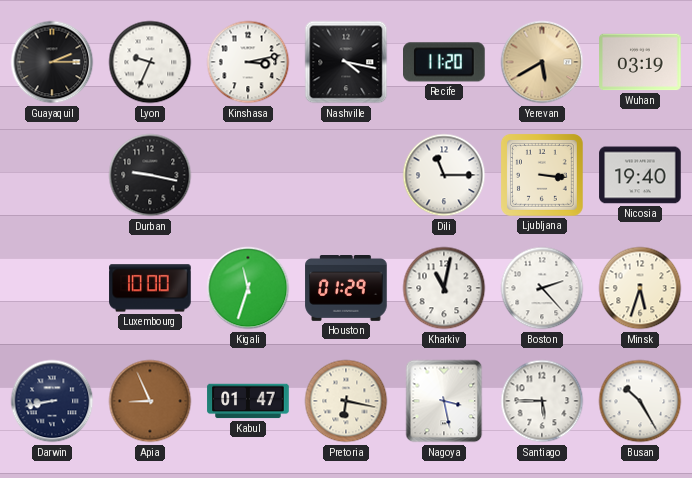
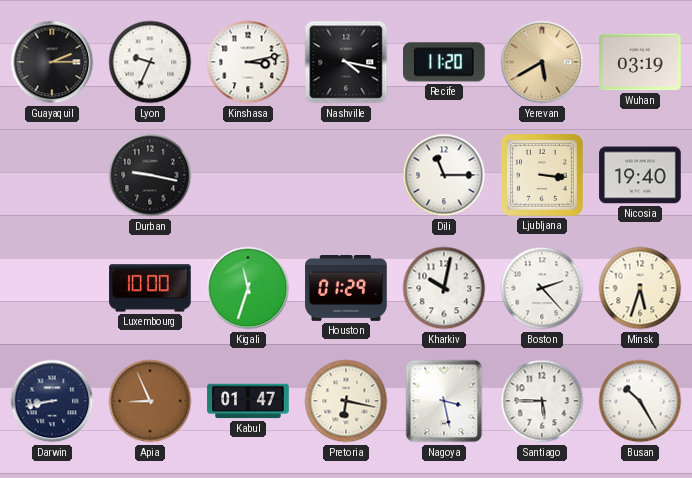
Kharkiv: 11:02 -> 10:02 (444, 288)
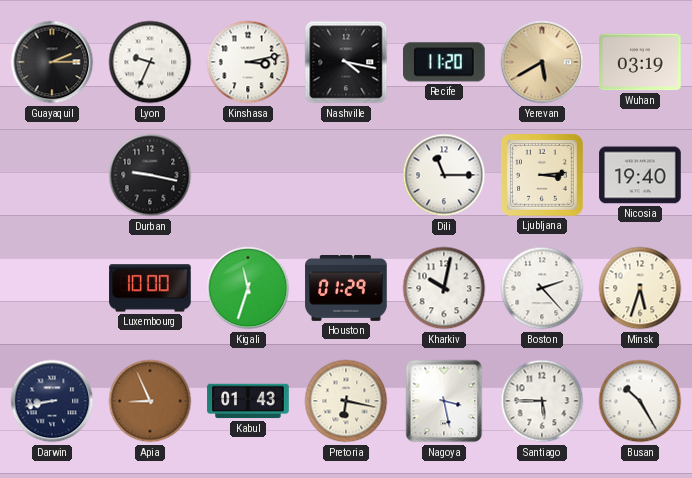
Ljubljana: 3:16 -> 3:14 (542, 175)
Kabul: 01:47 -> 01:43 (248, 401)
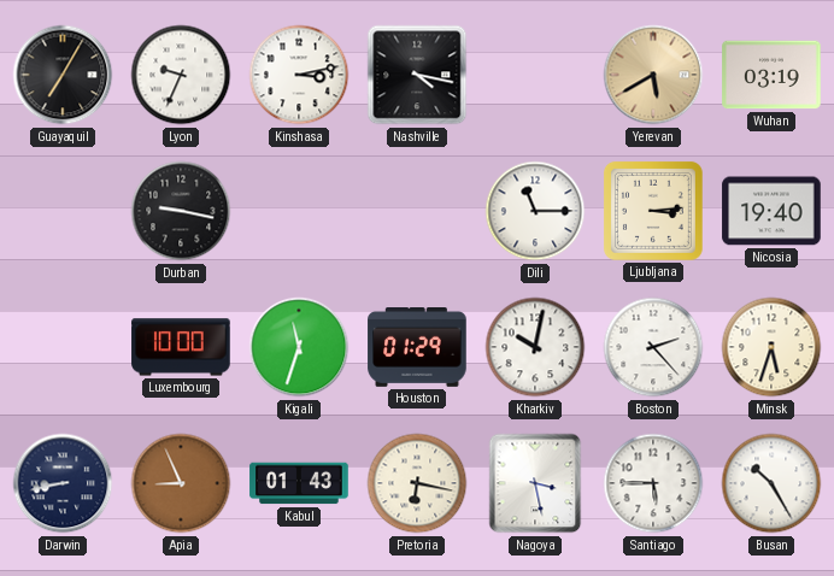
Guayaquil: 2:15 -> 7:05 (63, 75)
Recife: 11:20 -> none (445, 62)
